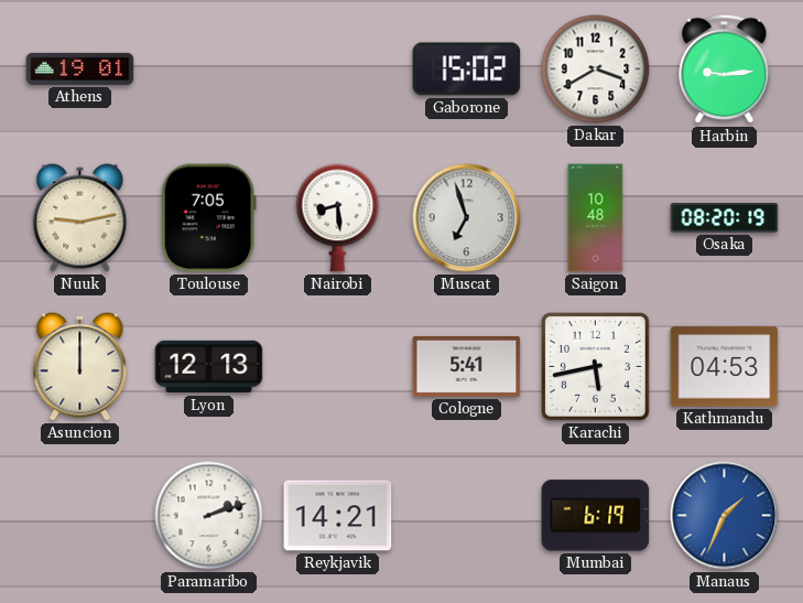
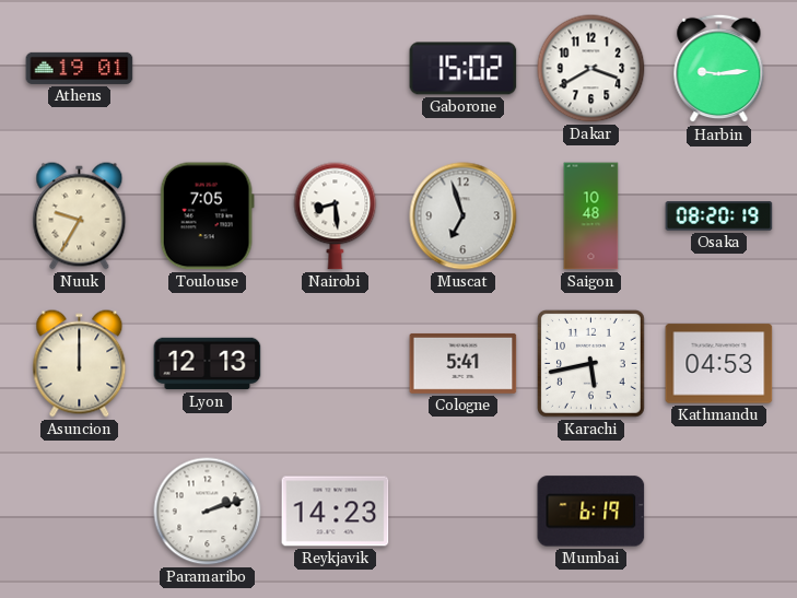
Nuuk: 9:13 -> 9:35 (80, 216)
Reykjavik: 14:21 -> 14:23 (336, 512)
Manaus: 1:34 -> none (725, 516)
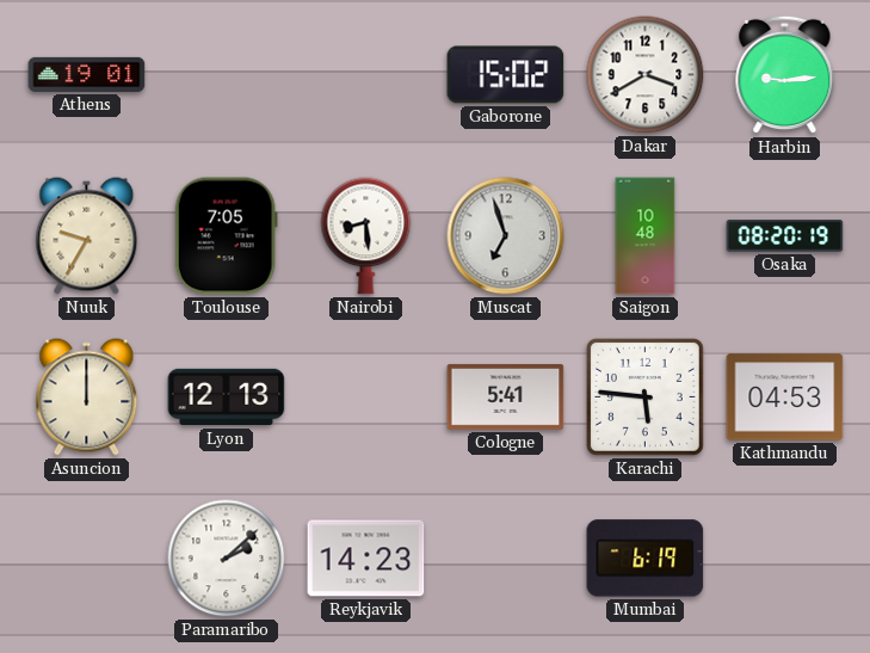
Karachi: 5:43 -> 5:46 (644, 396)
Paramaribo: 2:12 -> 2:08 (227, 559)
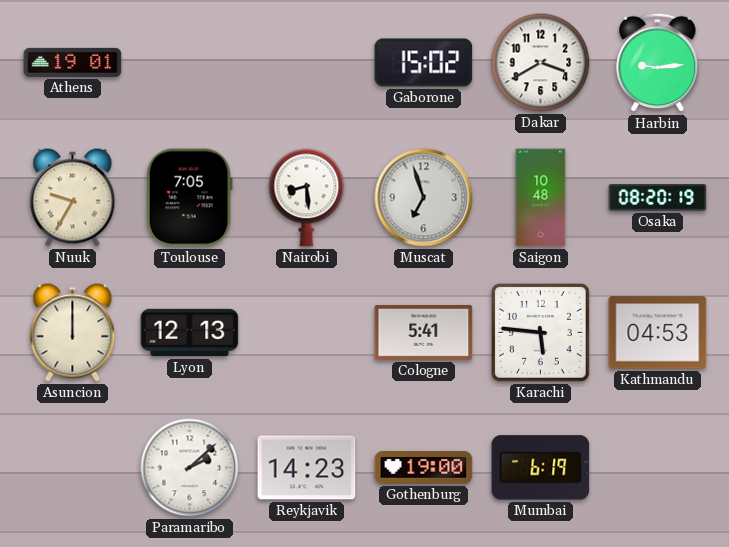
Gothenburg: none -> 19:00 (424, 468)
